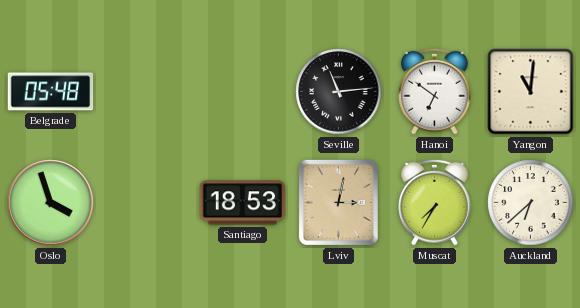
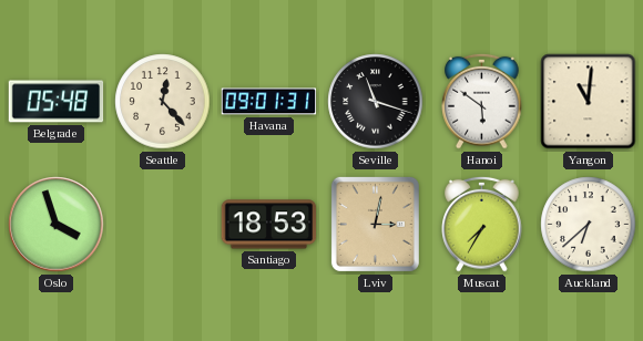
Seattle: none -> 12:23 (163, 102)
Havana: none -> 09:01 (269, 102)
Seville: 11:14 -> 11:18 (376, 102)
Hanoi: 6:51 -> 5:51 (482, 101)
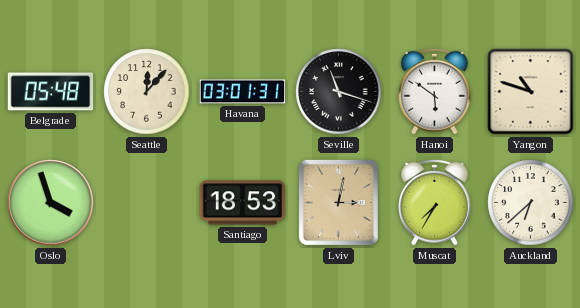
Seattle: 12:23 -> 12:07 (147, 92)
Havana: 09:01 -> 03:01 (243, 92)
Yangon: 11:01 -> 10:48 (531, 92)
